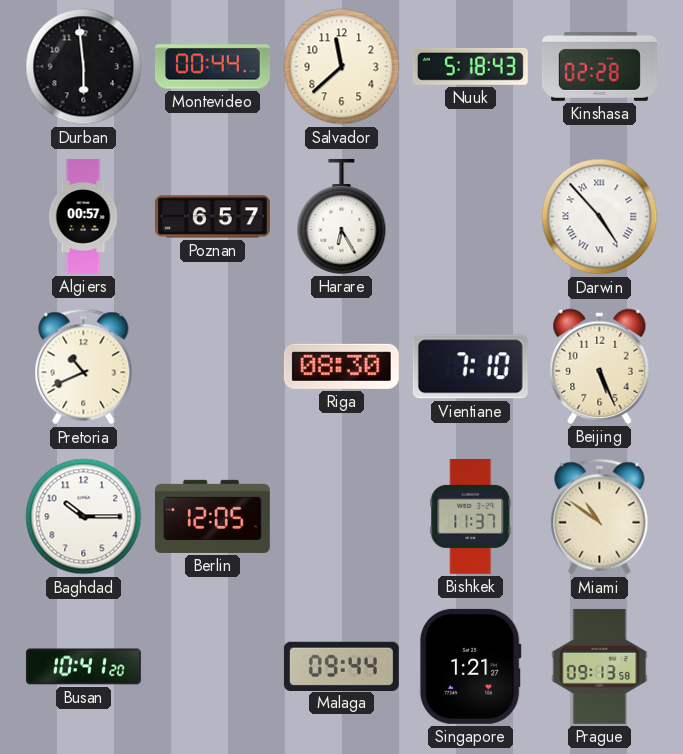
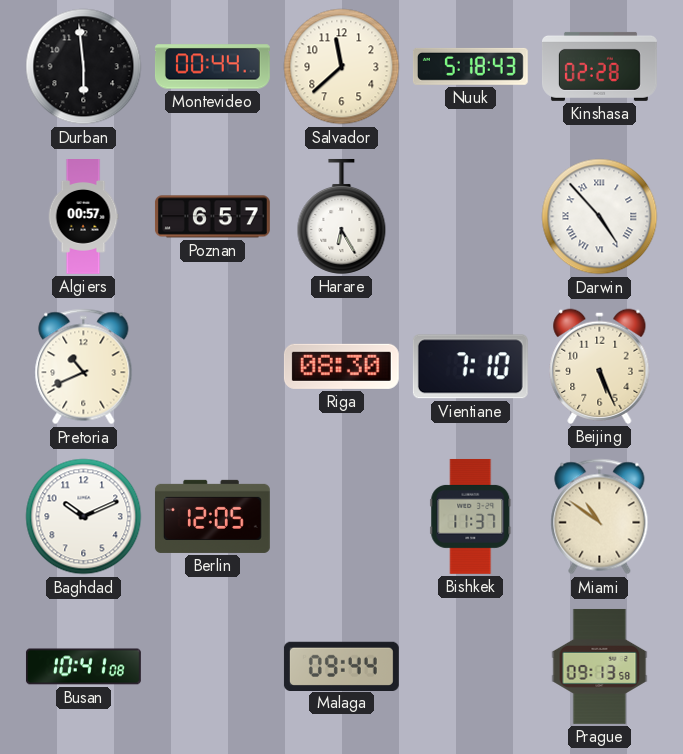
Baghdad: 10:15 -> 10:11 (84, 517)
Busan: 10:41:20 -> 10:41:08 (83, 667)
Singapore: 1:21 -> none (470, 666)
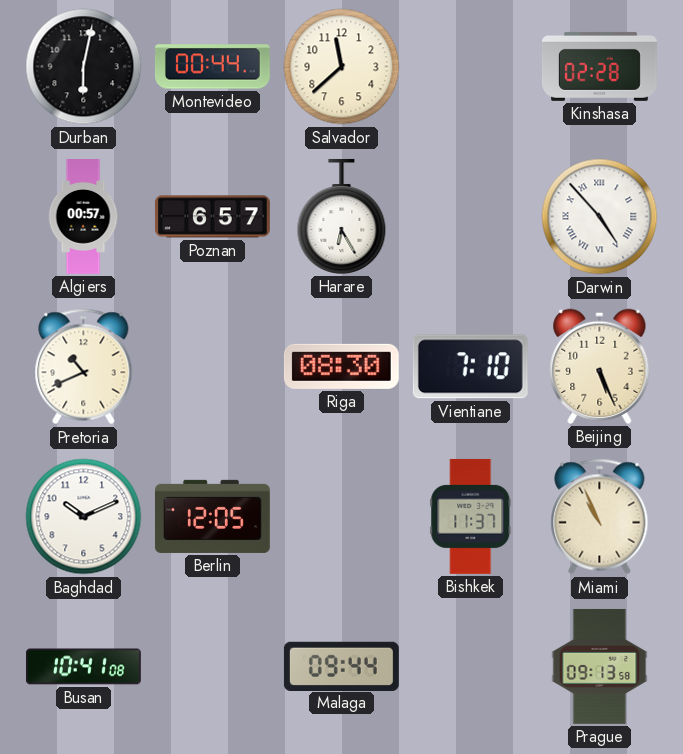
Durban: 5:59 -> 6:02 (84, 67)
Nuuk: 5:18 -> none (470, 66)
Miami: 10:51 -> 10:56 (600, 517)
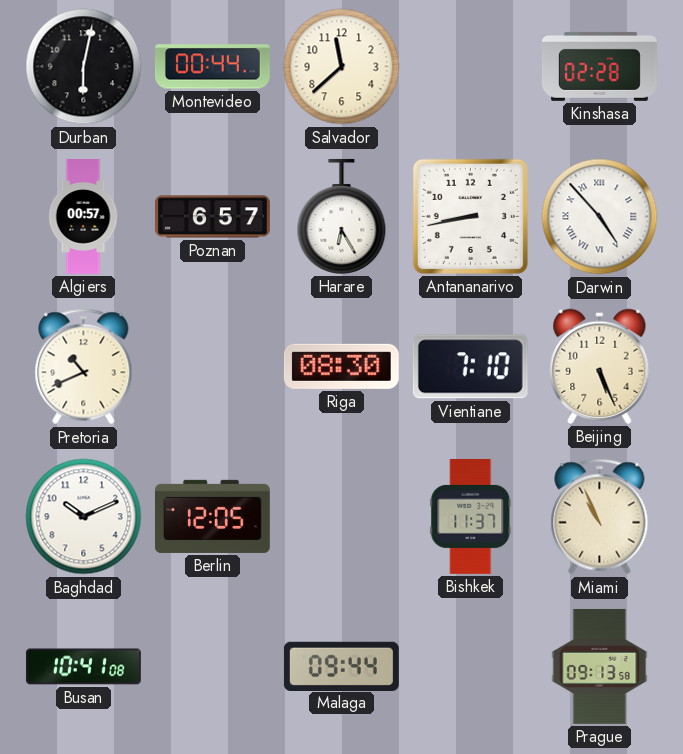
Antananarivo: none -> 8:43 (470, 216)
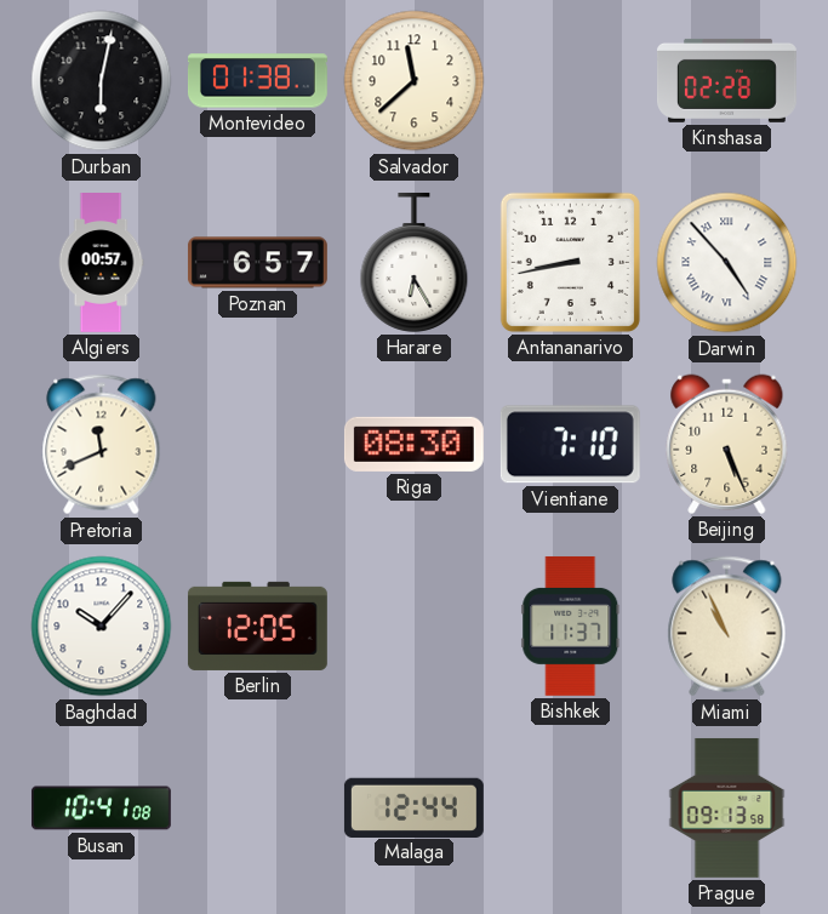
Montevideo: 00:44 -> 01:38 (257, 81)
Pretoria: 10:41 -> 11:41 (102, 445)
Baghdad: 10:11 -> 10:07 (102, 627)
Malaga: 09:44 -> 12:44 (413, 807)
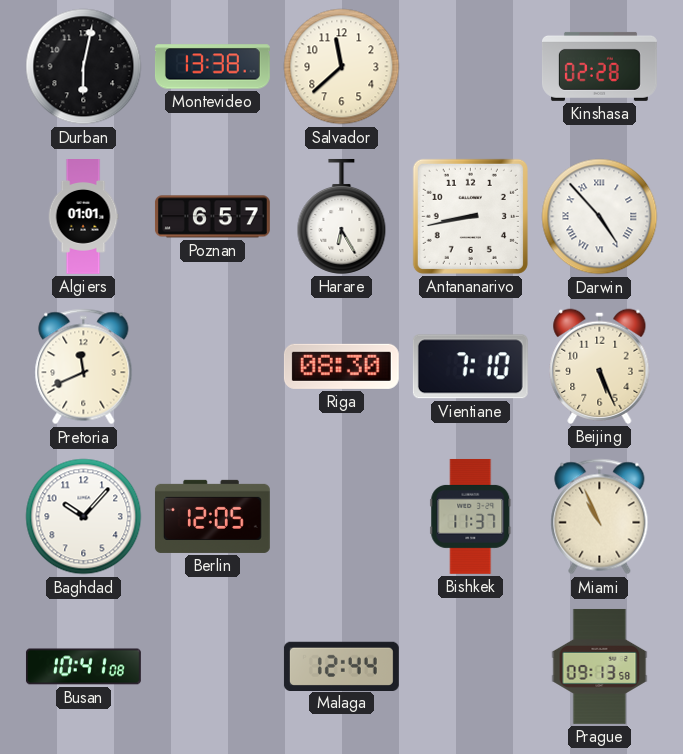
Montevideo: 01:38 -> 13:38 (212, 67)
Algiers: 00:57 -> 01:01 (83, 217)
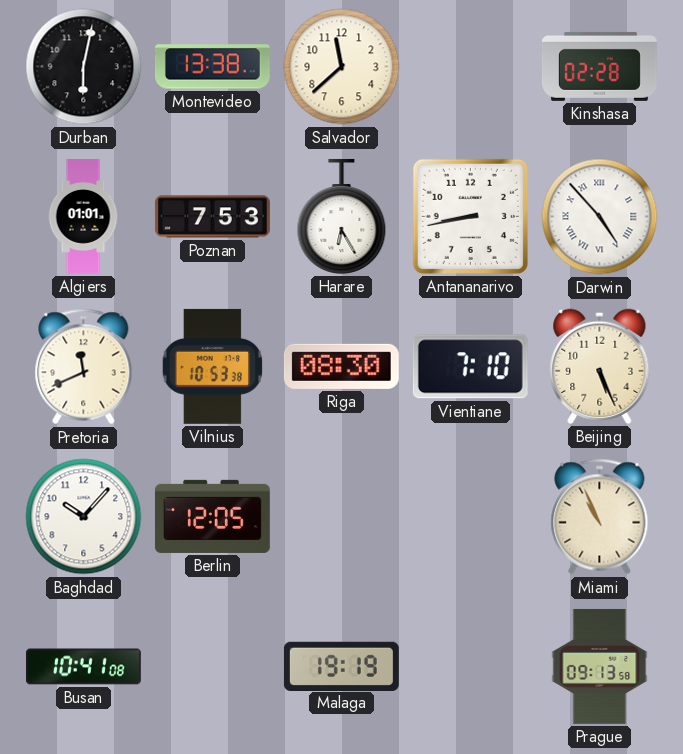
Poznan: 6:57 -> 7:53 (212, 217)
Vilnius: none -> 10:53 (213, 366)
Bishkek: 11:37 -> none (471, 516)
Malaga: 12:44 -> 19:19 (341, 666)
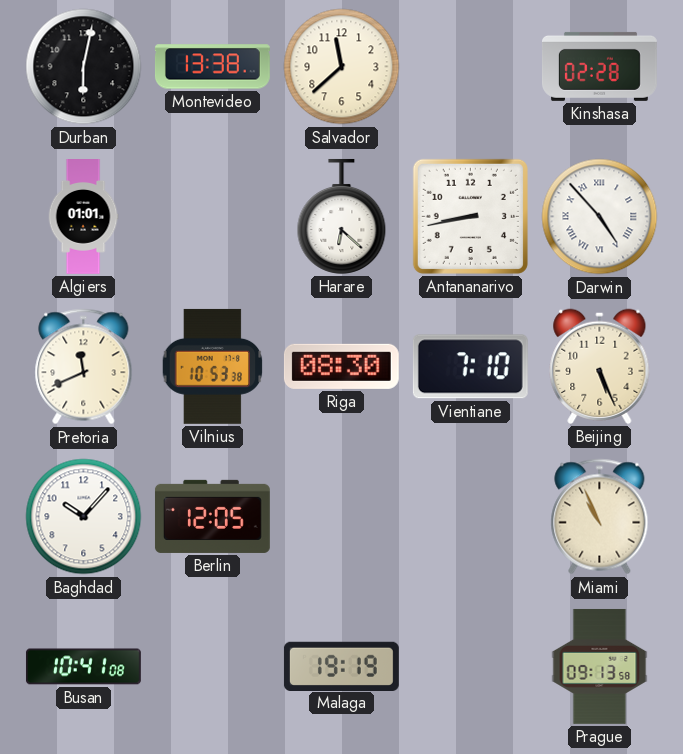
Poznan: 7:53 -> none (212, 217)
Harare: 6:25 -> 6:22 (342, 216)
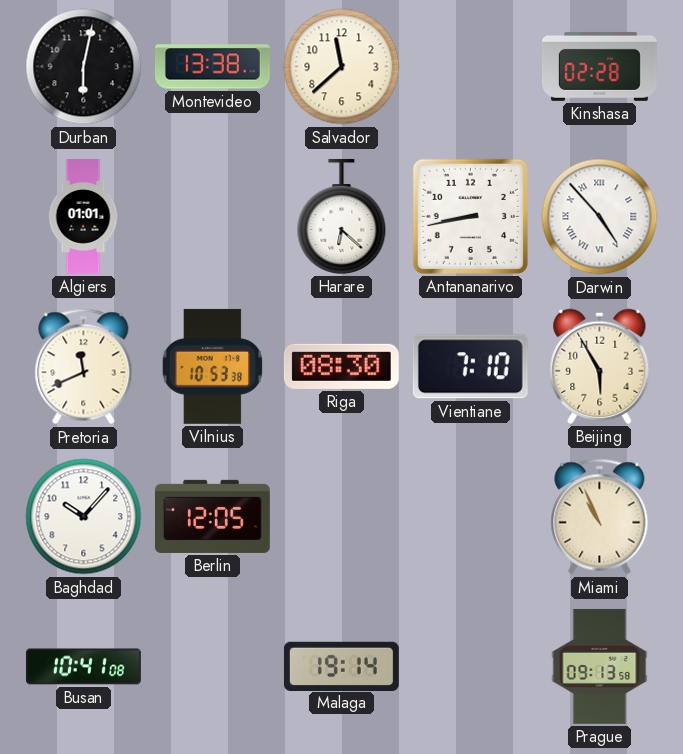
Beijing: 5:26 -> 5:55 (600, 366)
Malaga: 19:19 -> 19:14 (341, 666)
